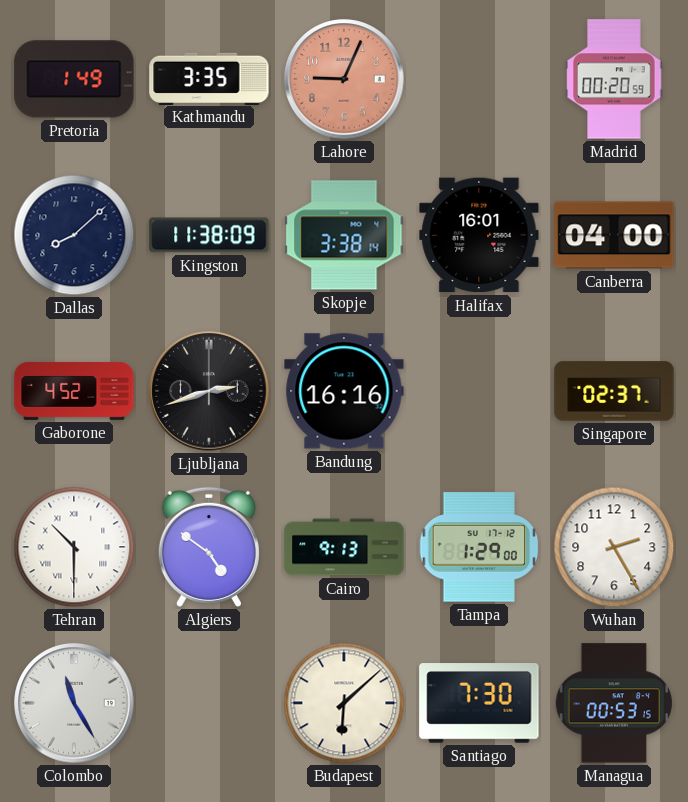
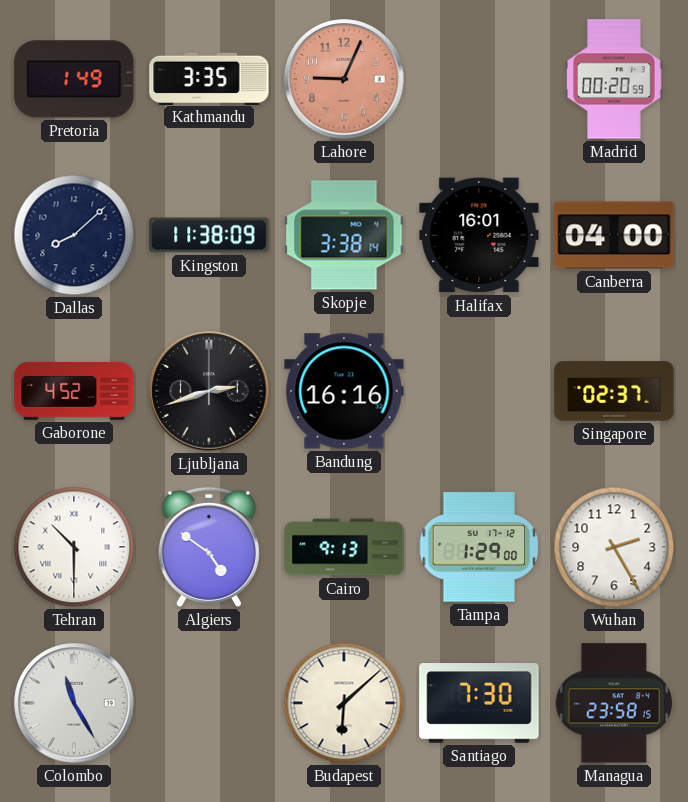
Managua: 00:53 -> 23:58 (614, 703)
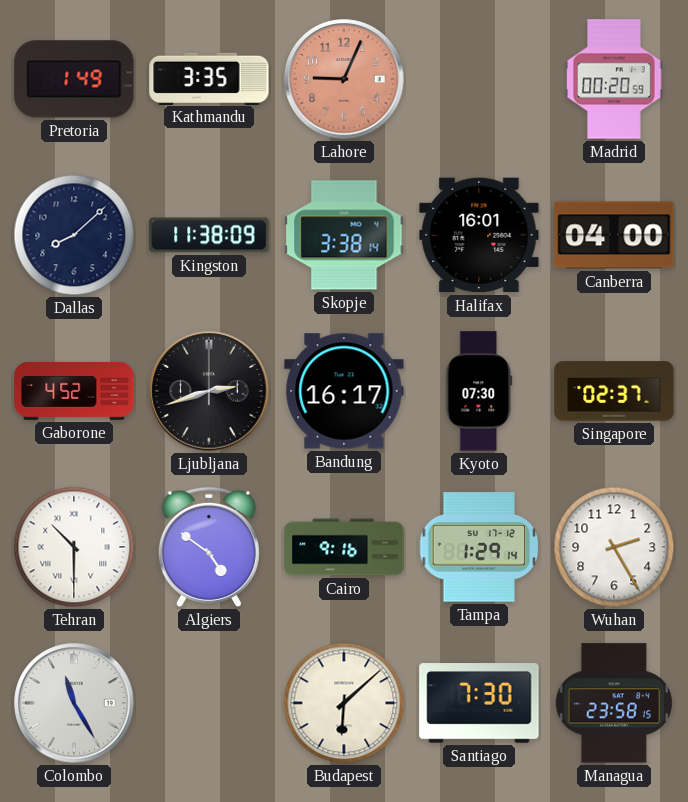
Bandung: 16:16 -> 16:17 (344, 391)
Kyoto: none -> 07:30 (479, 391)
Cairo: 9:13 -> 9:16 (344, 547)
Tampa: 1:29:00 -> 1:29:14 (479, 547)
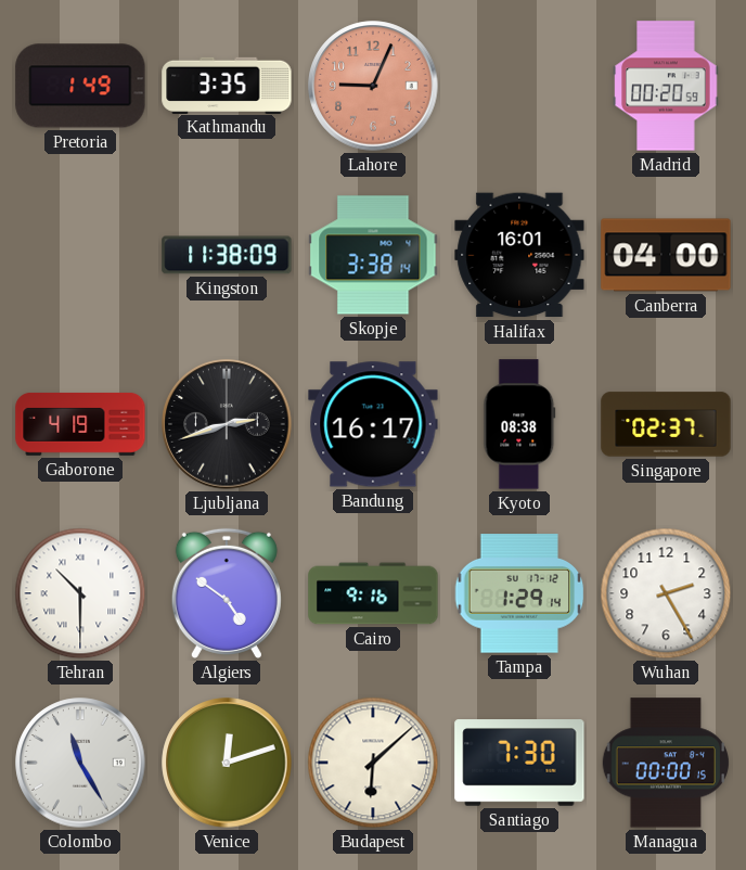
Dallas: 8:08 -> none (74, 235)
Gaborone: 4:52 -> 4:19 (80, 424)
Kyoto: 07:30 -> 08:38 (519, 424)
Venice: none -> 12:12 (227, 763)
Managua: 23:58 -> 00:00 (666, 763)
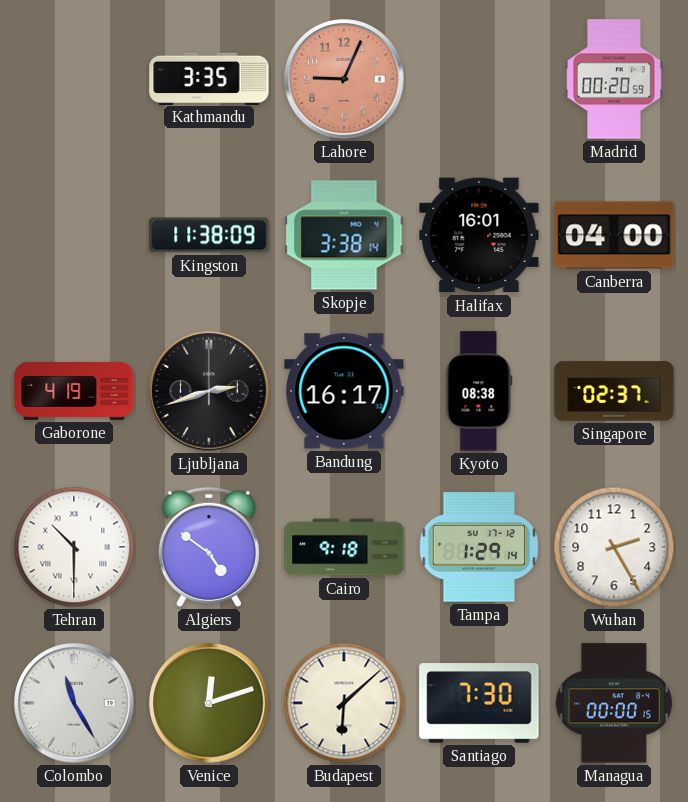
Pretoria: 1:49 -> none (80, 86)
Cairo: 9:16 -> 9:18 (344, 547)
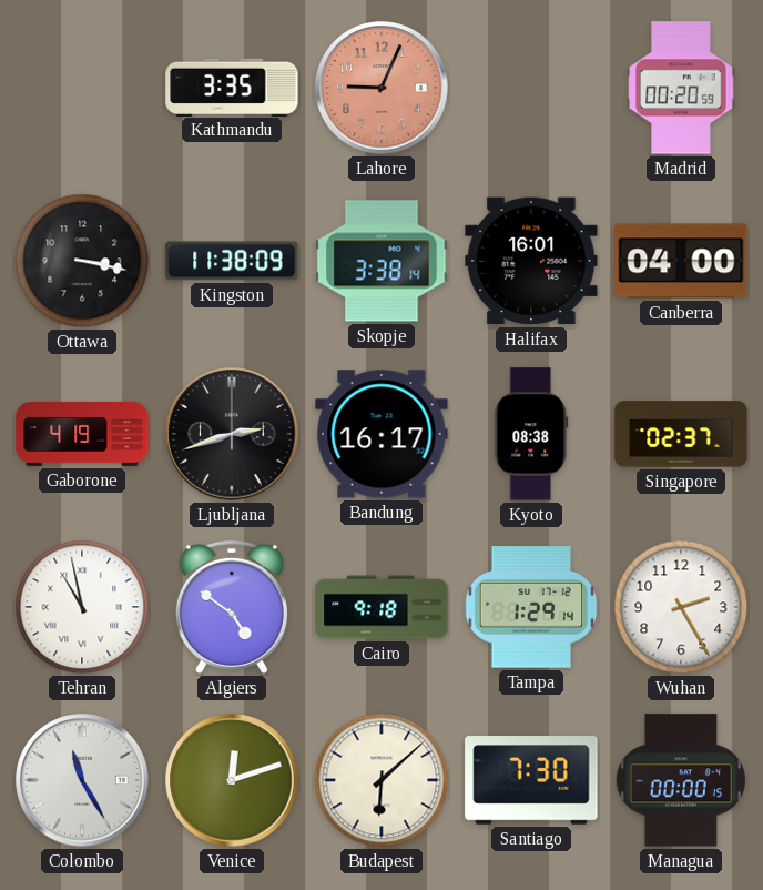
Ottawa: none -> 3:17 (82, 261)
Tehran: 10:30 -> 10:58 (82, 607)
